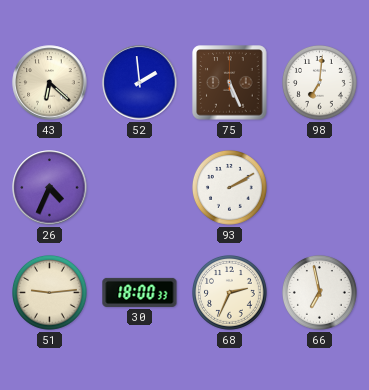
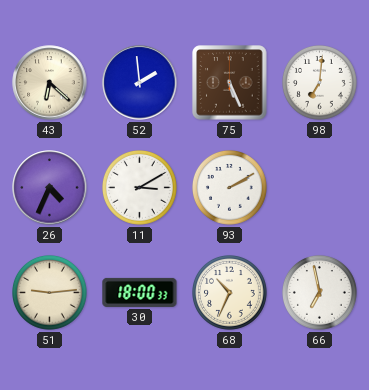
11: none -> 3:10 (140, 188)
68: 2:34 -> 10:34 (230, 293)
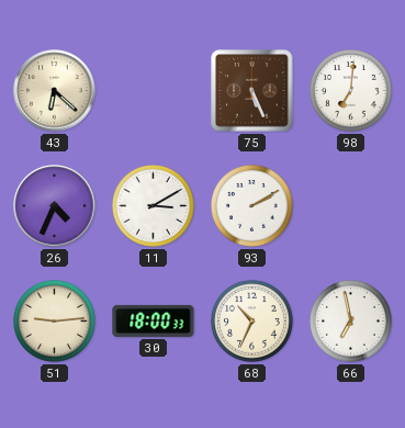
52: 1:59 -> none (140, 83)
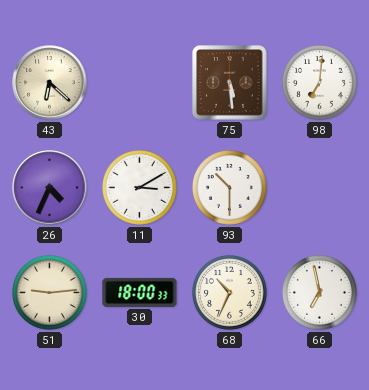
75: 5:26 -> 5:29 (230, 83)
93: 2:10 -> 10:30 (230, 188)
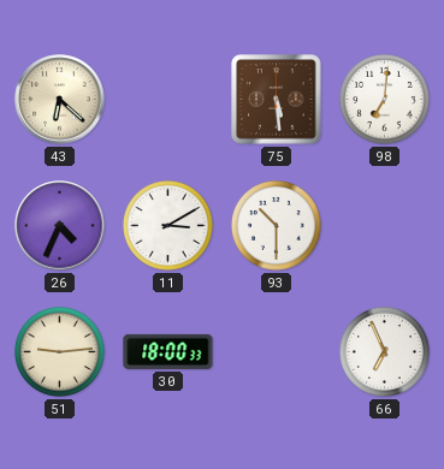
68: 10:34 -> none (230, 293)
66: 6:58 -> 6:56 (385, 352)
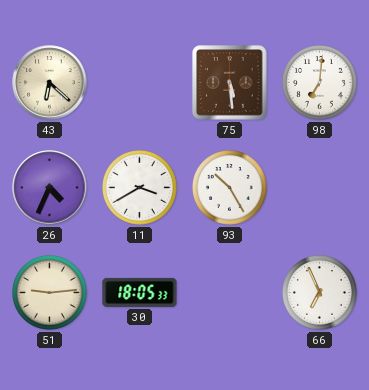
11: 3:10 -> 3:40 (140, 188)
93: 10:30 -> 10:25 (230, 188)
30: 18:00 -> 18:05 (140, 292)
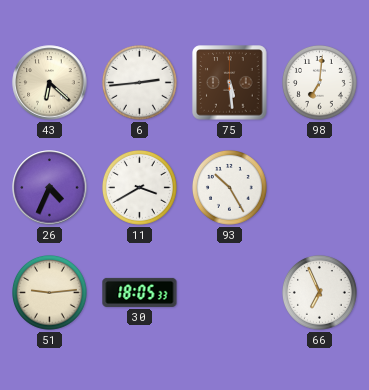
6: none -> 2:44 (140, 83)
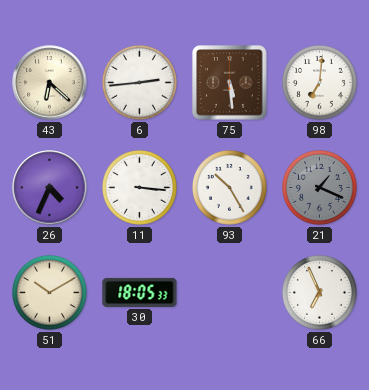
11: 3:40 -> 3:16 (140, 188)
21: none -> 1:19 (320, 188)
51: 9:14 -> 10:10 (50, 293)
